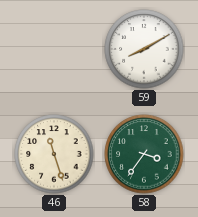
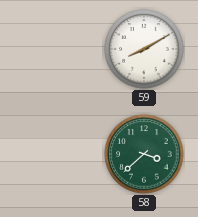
46: 11:27 -> none (54, 154)
58: 3:36 -> 3:38 (144, 154)
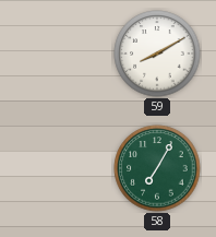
58: 3:38 -> 7:05 (157, 168)
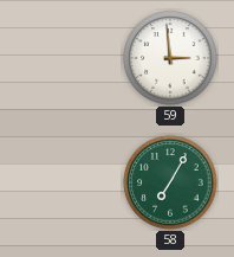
59: 8:10 -> 2:59 (170, 58)
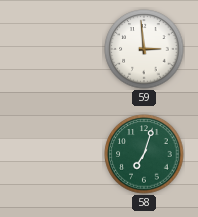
58: 7:05 -> 7:03 (144, 154)
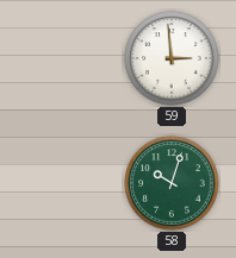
58: 7:03 -> 10:03 (172, 183)
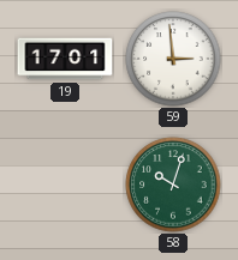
19: none -> 17:01 (65, 59)
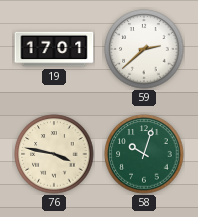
59: 2:59 -> 2:38 (144, 49)
76: none -> 3:47 (54, 154)
